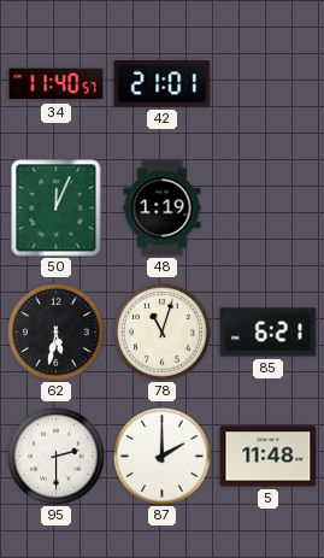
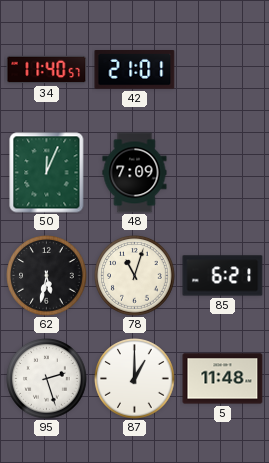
48: 1:19 -> 7:09 (135, 173)
95: 2:30 -> 2:27 (47, 379)
87: 2:00 -> 1:00 (135, 379)
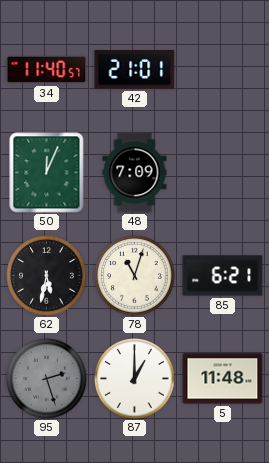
95 dial: white -> grey (47, 379)
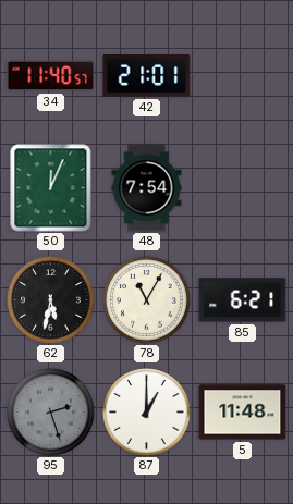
48: 7:09 -> 7:54 (147, 188)
78: 11:03 -> 11:05 (147, 300)
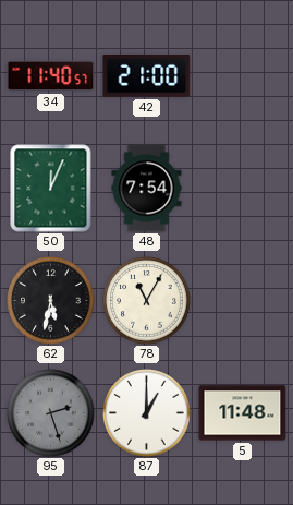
42: 21:01 -> 21:00 (147, 76)
85: 6:21 -> none (243, 300)
